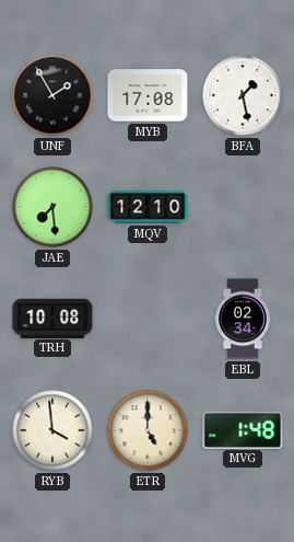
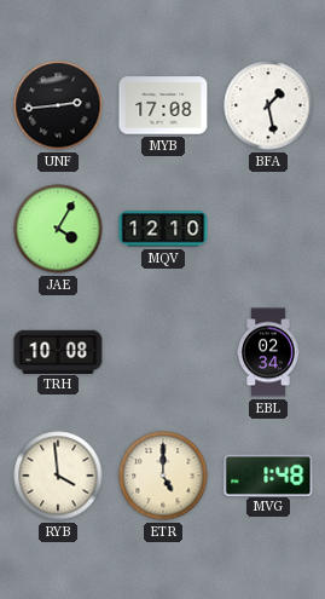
UNF: 1:55 -> 2:44 (58, 105)
JAE: 7:29 -> 4:05 (58, 229)
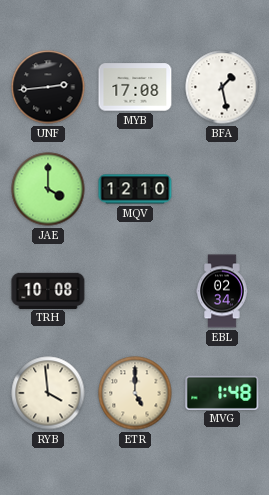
JAE: 4:05 -> 4:00 (48, 189)
